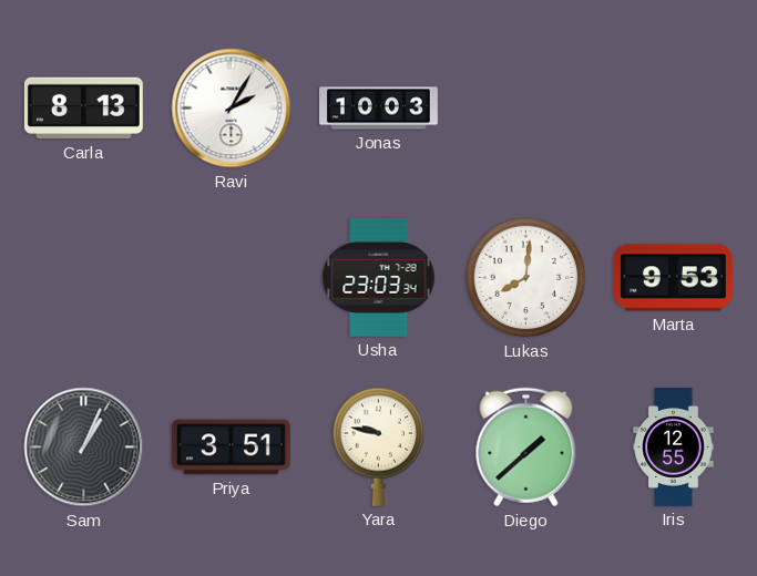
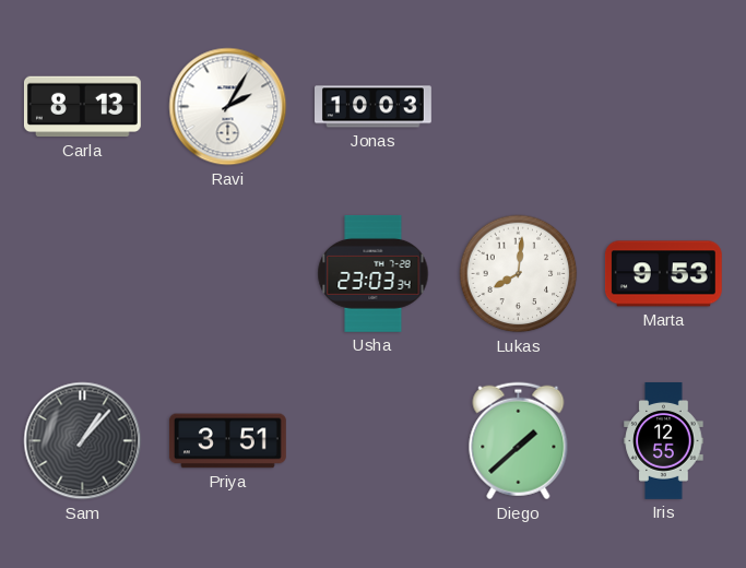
Sam: 1:04 -> 1:07 (83, 441)
Yara: 9:47 -> none (379, 446)
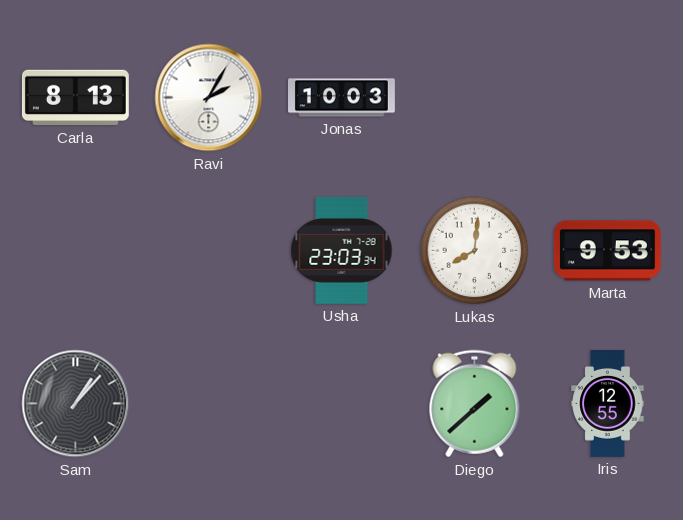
Priya: 3:51 -> none (227, 441)
